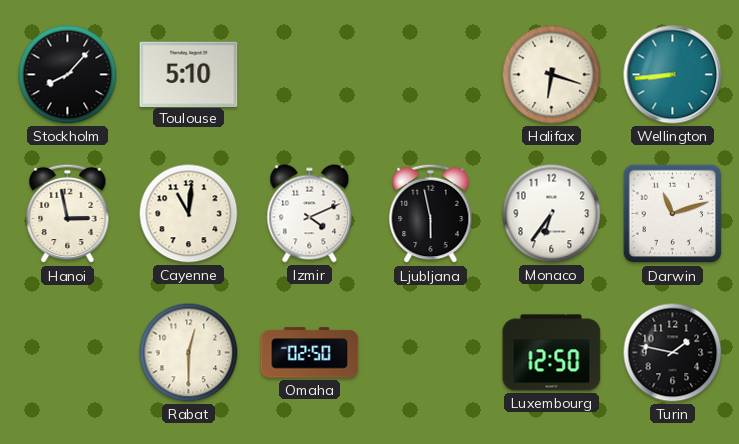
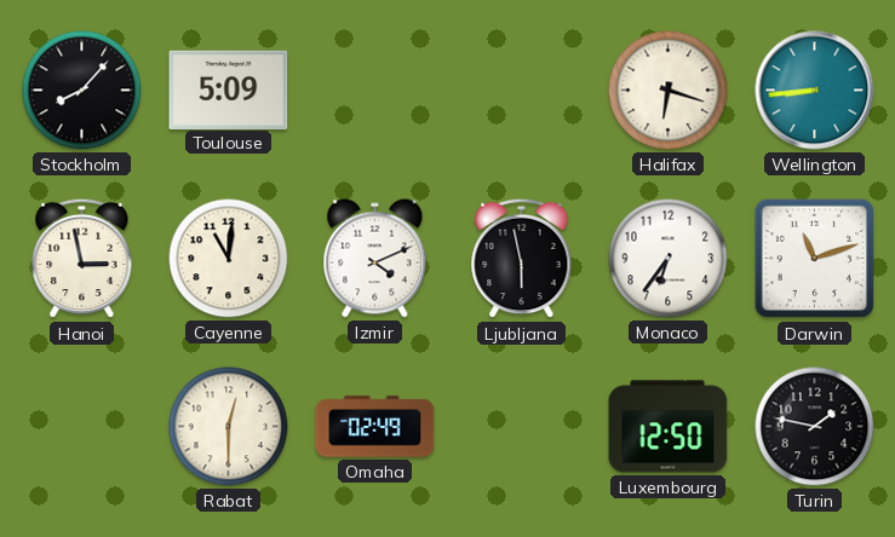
Toulouse: 5:10 -> 5:09 (229, 89)
Omaha: 02:50 -> 02:49 (375, 427)
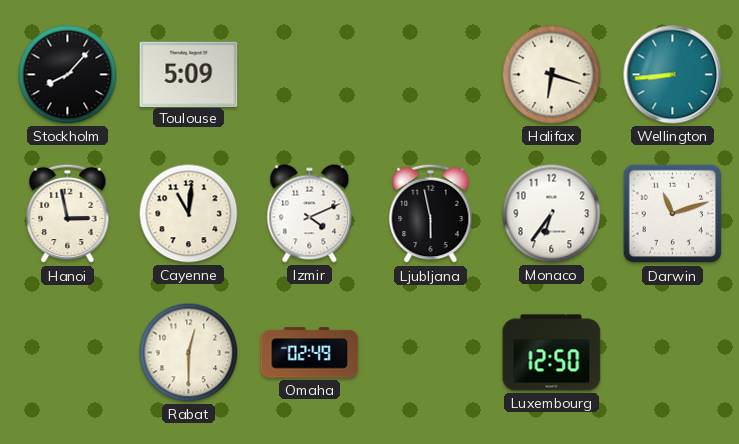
Turin: 1:47 -> none (815, 427)
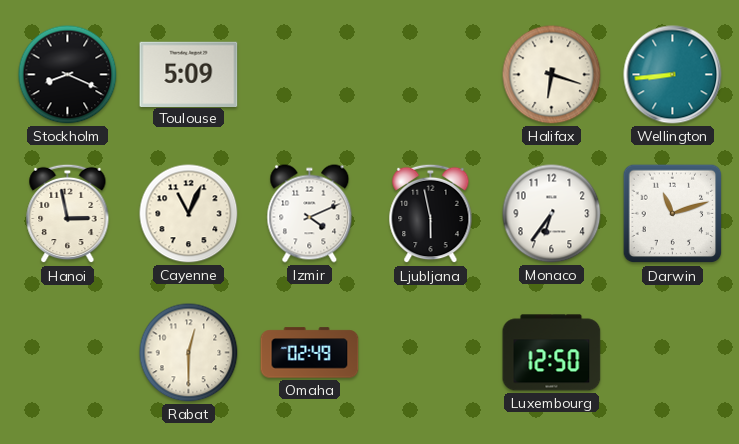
Stockholm: 8:07 -> 8:19 (68, 75)
Cayenne: 11:01 -> 11:04 (189, 214)
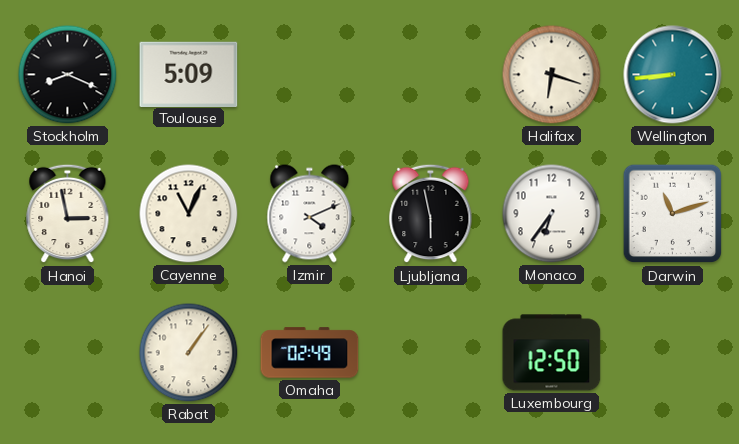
Rabat: 12:30 -> 1:06 (189, 353)
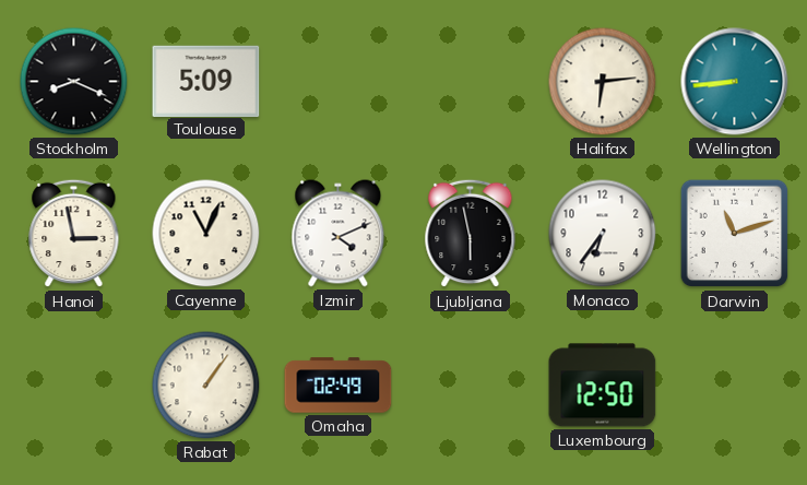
Halifax: 6:18 -> 6:14 (603, 82)
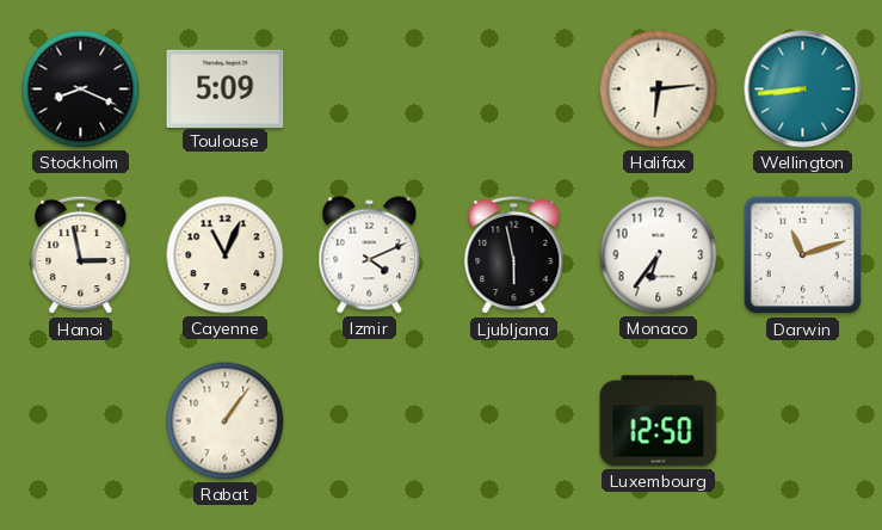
Omaha: 02:49 -> none (339, 386)
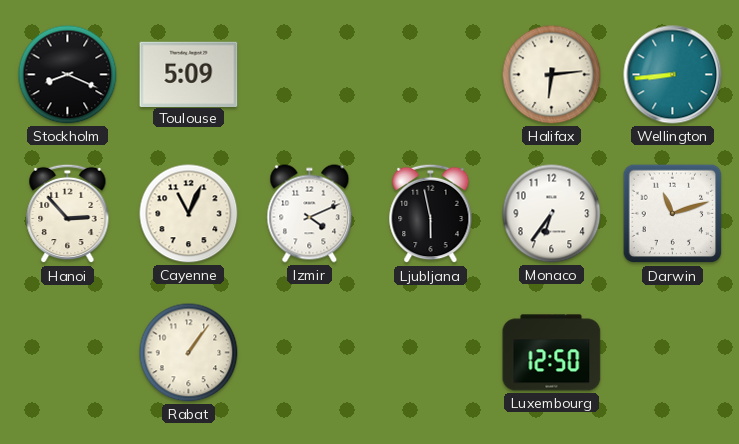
Hanoi: 2:58 -> 2:53 (68, 214)
